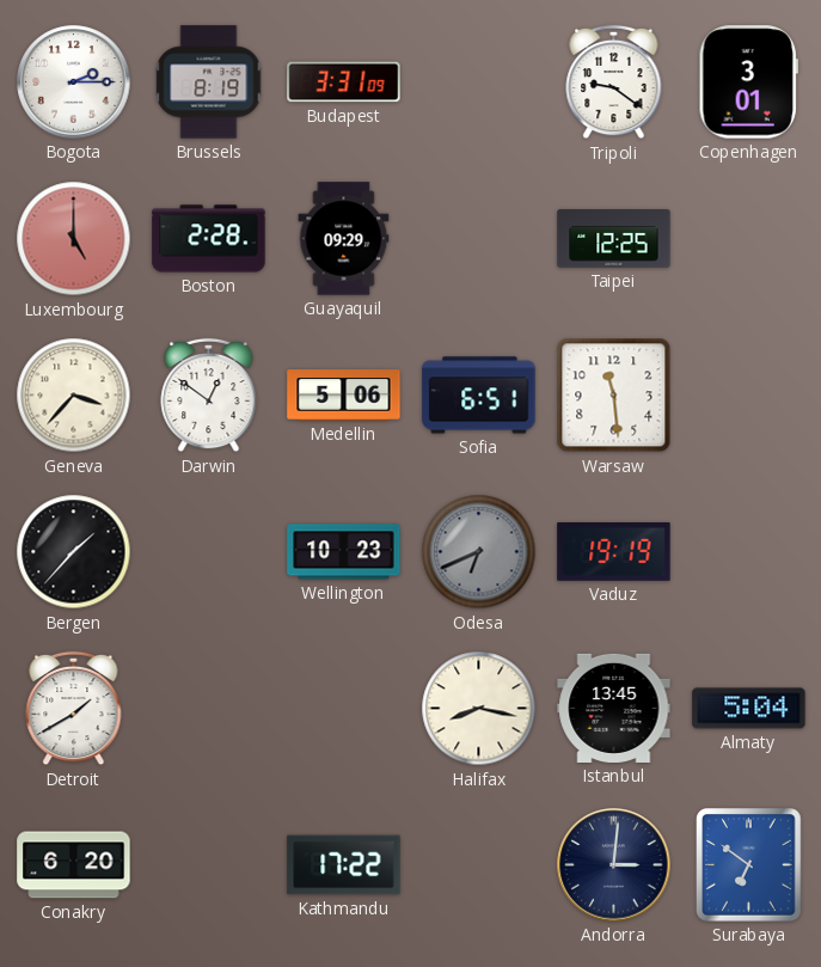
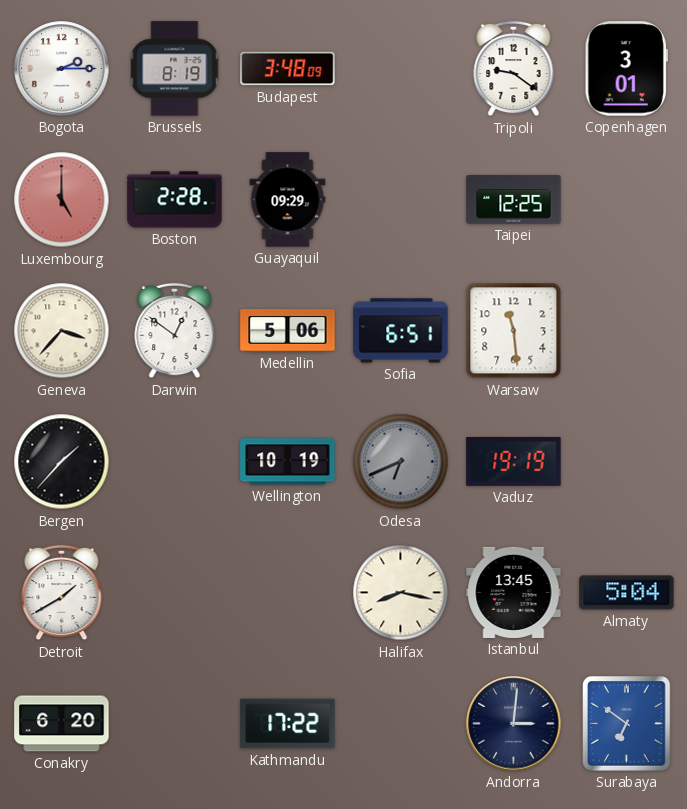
Budapest: 3:31 -> 3:48 (288, 69)
Wellington: 10:23 -> 10:19 (288, 462)
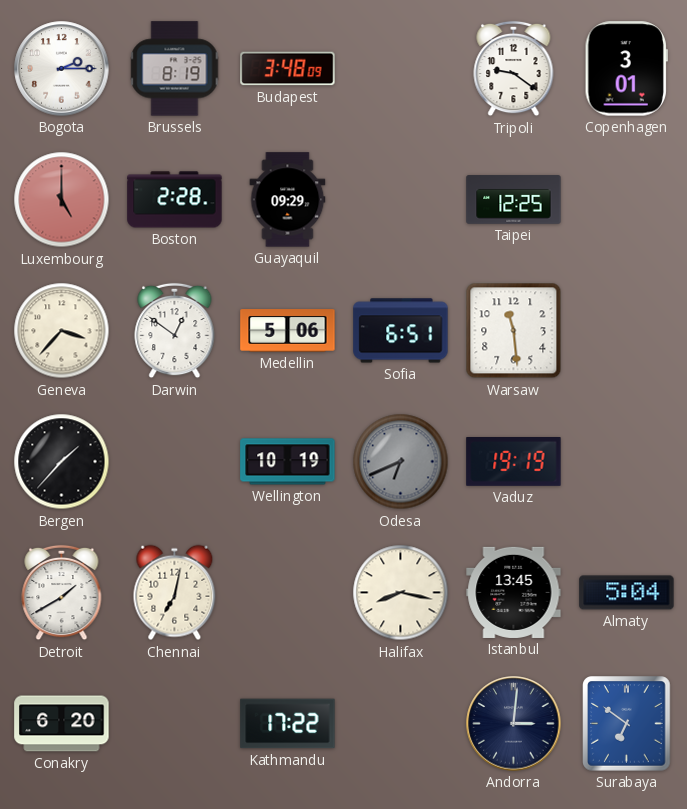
Chennai: none -> 7:02 (175, 593)
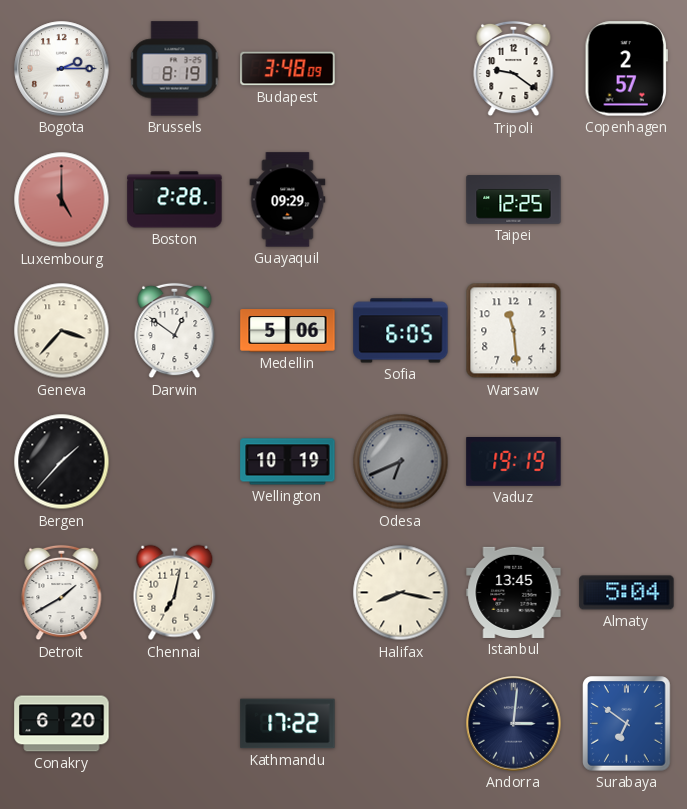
Copenhagen: 3:01 -> 2:57 (626, 69)
Sofia: 6:51 -> 6:05 (401, 331)
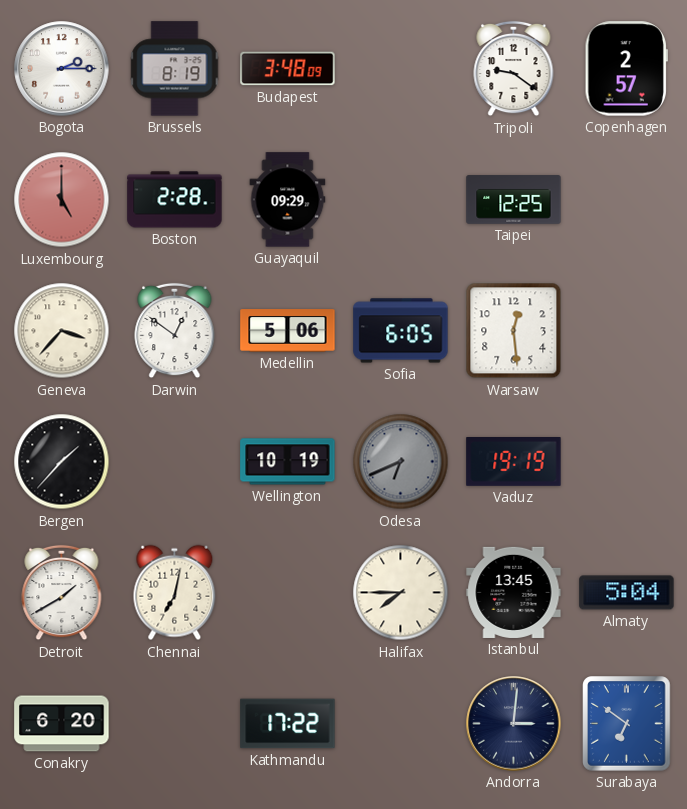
Warsaw: 11:29 -> 12:29 (514, 331)
Halifax: 8:17 -> 7:45 (401, 593)
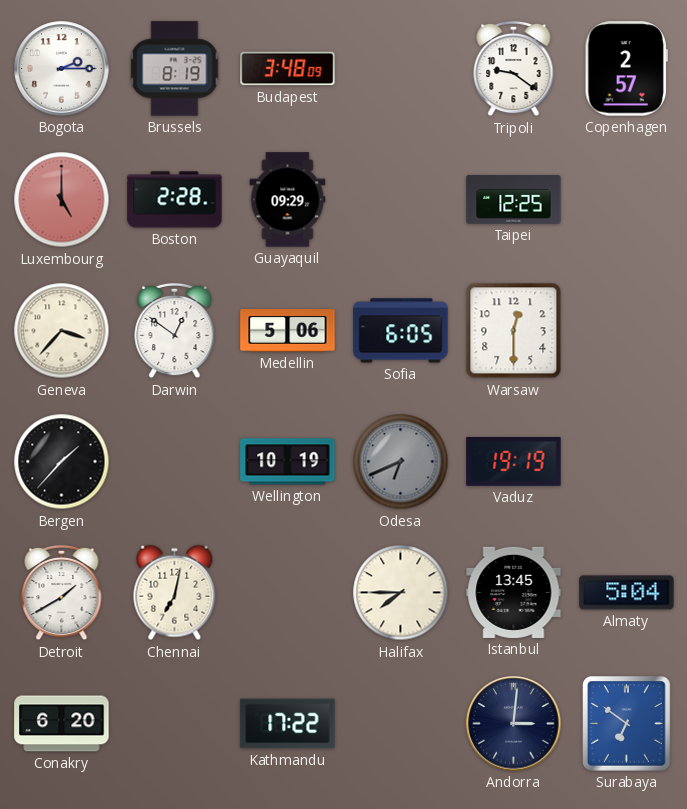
Warsaw: 12:29 -> 12:30 (514, 331)
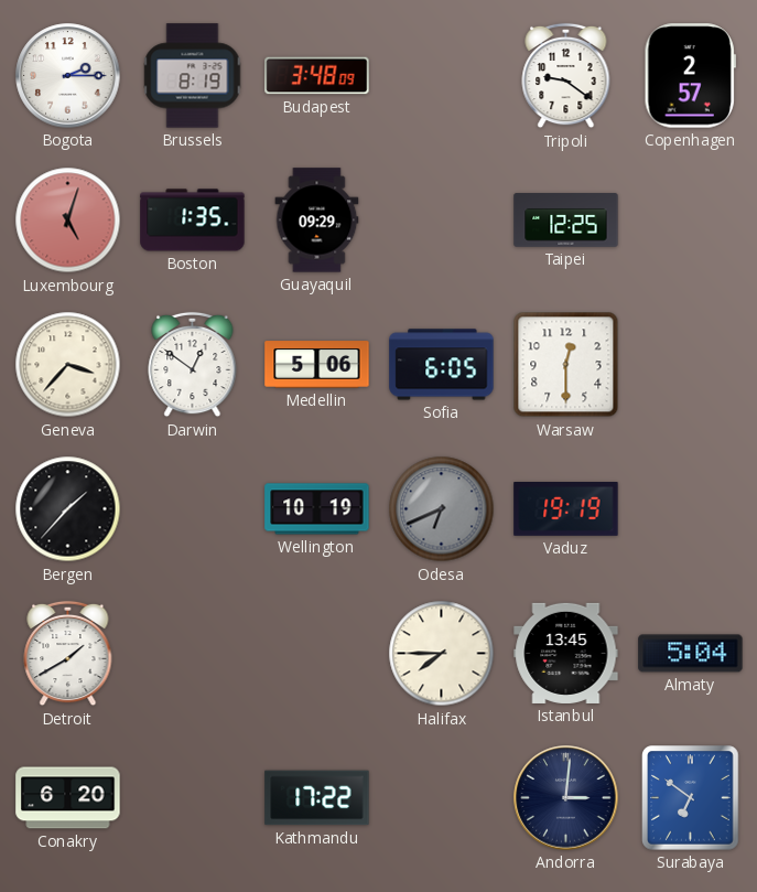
Luxembourg: 5:00 -> 5:03 (68, 221)
Boston: 2:28 -> 1:35 (193, 221)
Chennai: 7:02 -> none (175, 593)
